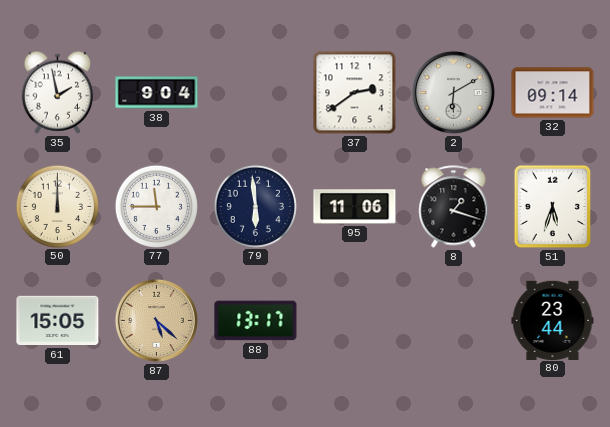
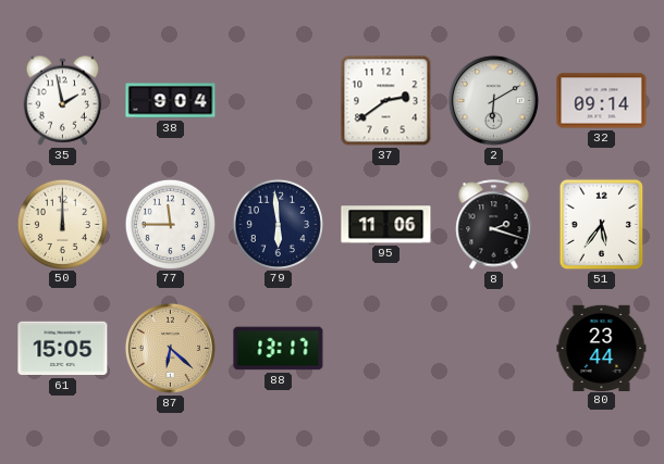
8: 1:18 -> 2:18 (494, 225)
51: 5:33 -> 5:36 (602, 225)
87: 5:22 -> 6:22 (170, 348)
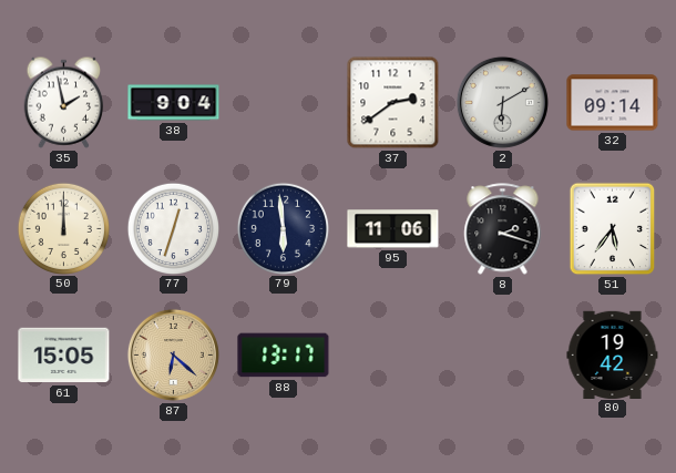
77: 11:45 -> 12:33 (173, 228)
80: 23:44 -> 19:42 (613, 354)
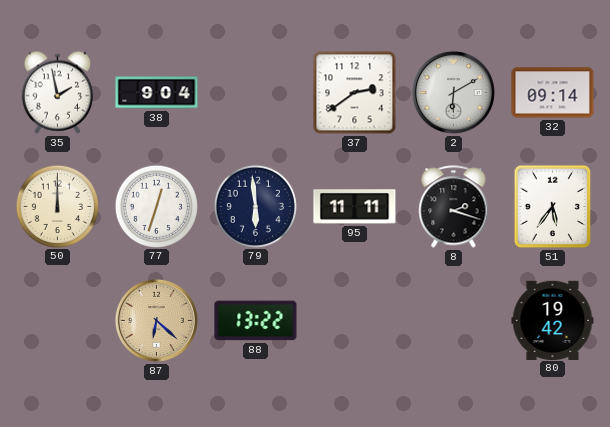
95: 11:06 -> 11:11 (355, 207)
61: 15:05 -> none (64, 356)
88: 13:17 -> 13:22 (256, 321)
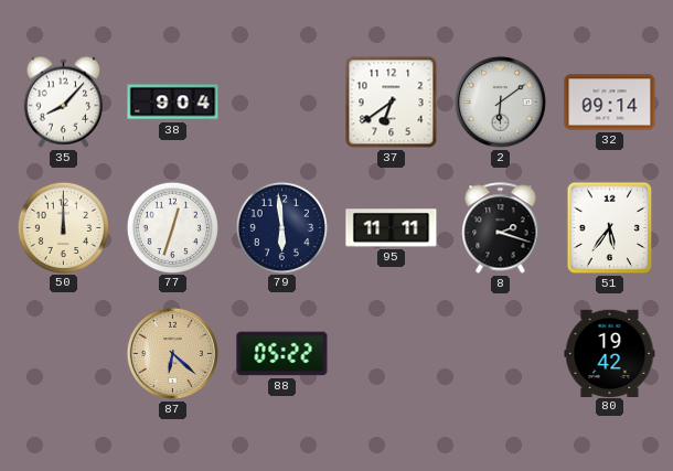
35: 1:58 -> 8:07 (64, 101)
37: 2:39 -> 6:39 (392, 103)
2: 6:10 -> 6:09 (500, 101)
88: 13:22 -> 05:22 (282, 354)
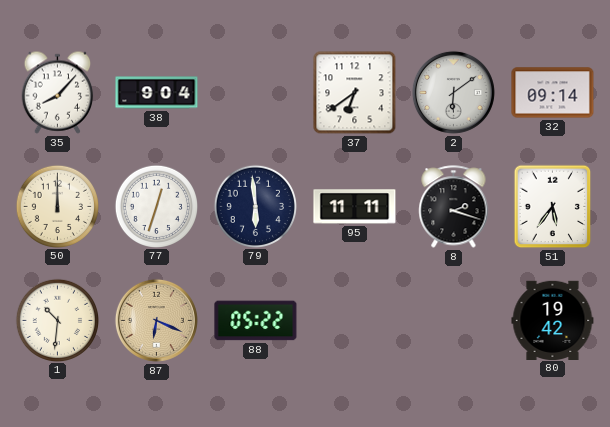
1: none -> 10:31 (57, 320)
87: 6:22 -> 6:19 (156, 320)
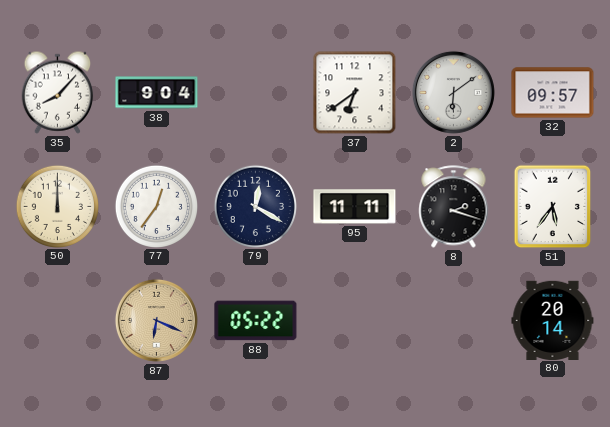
32: 09:14 -> 09:57 (553, 93)
77: 12:33 -> 12:36 (156, 206)
79: 5:59 -> 12:20 (255, 206)
1: 10:31 -> none (57, 320)
80: 19:42 -> 20:14 (553, 320)
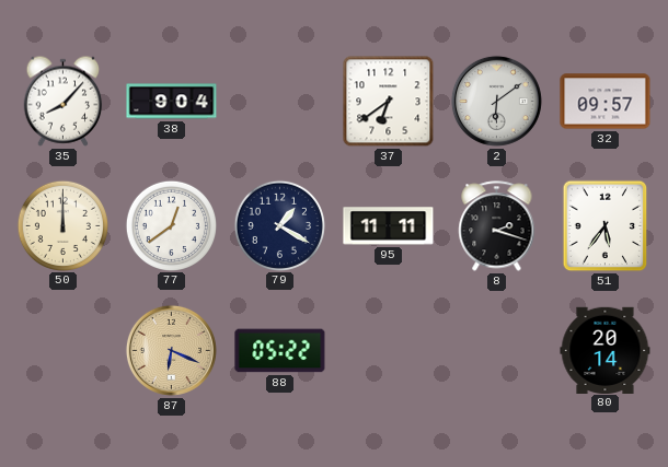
77: 12:36 -> 12:39 (171, 225)
79: 12:20 -> 1:20 (279, 225)
